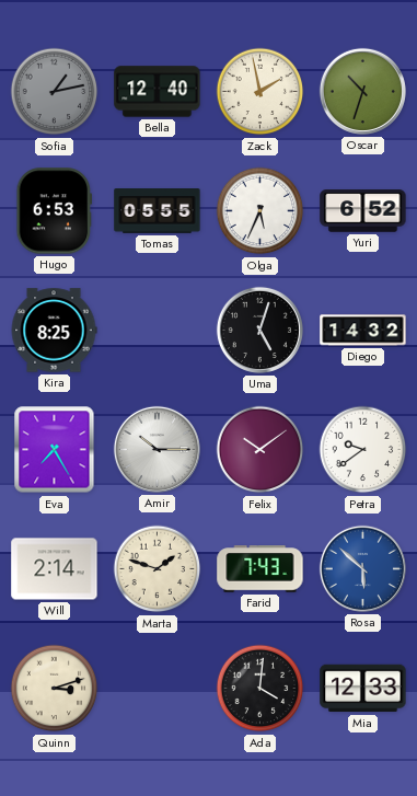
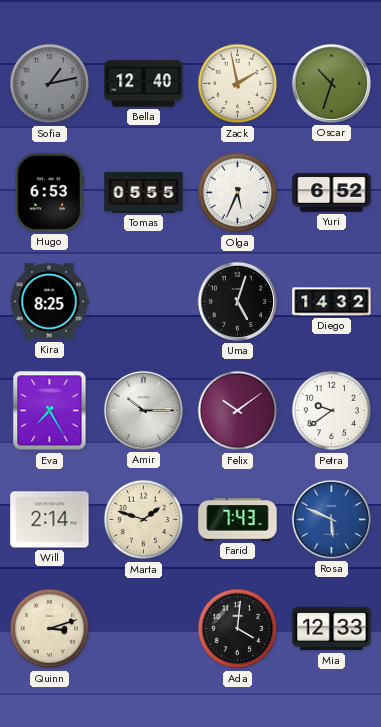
Rosa: 5:52 -> 5:49 (331, 519)
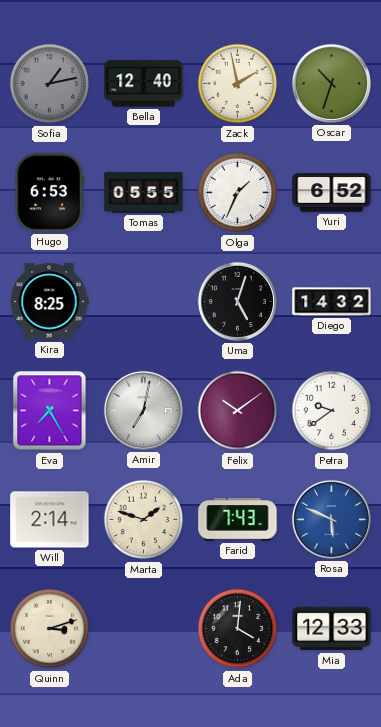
Olga: 5:34 -> 1:34 (238, 193)
Amir: 10:15 -> 7:02 (143, 410)
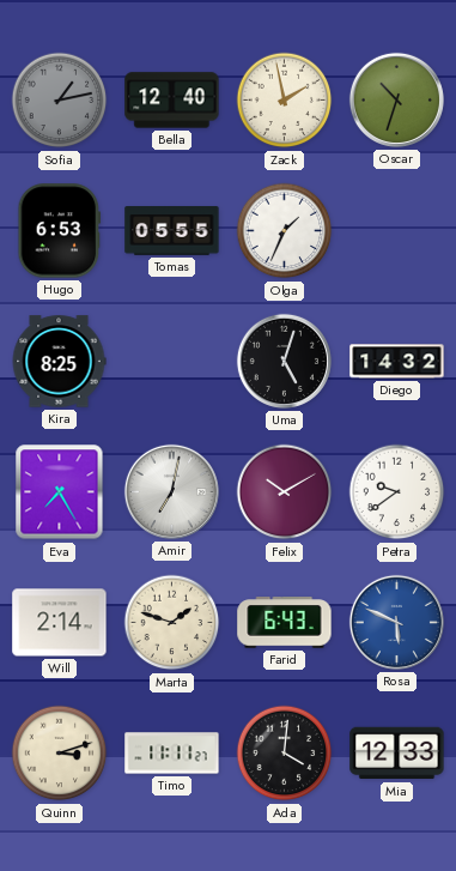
Yuri: 6:52 -> none (332, 193)
Felix: 10:09 -> 10:10 (285, 492)
Farid: 7:43 -> 6:43 (285, 623)
Timo: none -> 11:11 (172, 754)
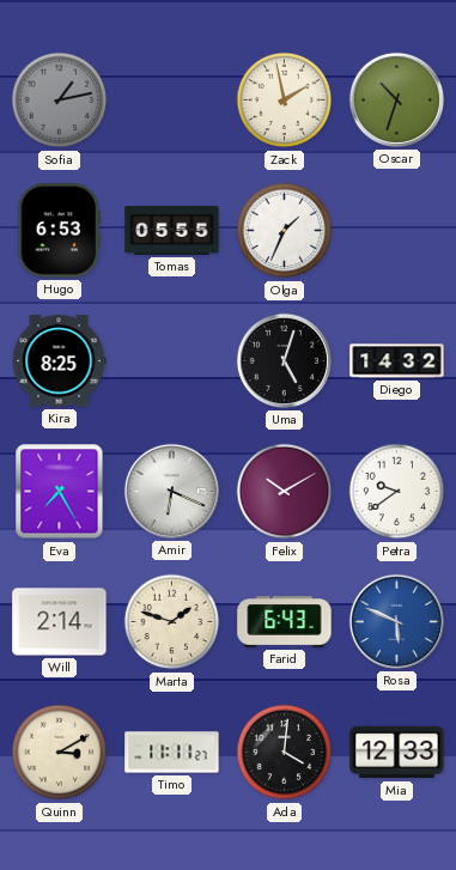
Bella: 12:40 -> none (172, 101)
Amir: 7:02 -> 6:19 (171, 491)
Quinn: 3:12 -> 3:10 (60, 753)
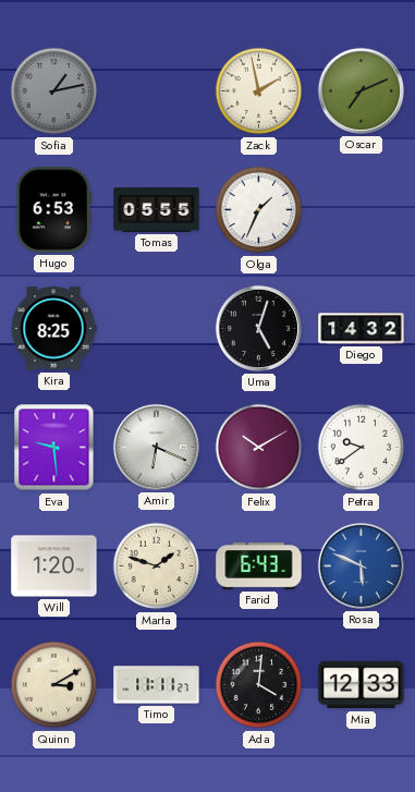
Oscar: 10:33 -> 7:11 (361, 90)
Eva: 7:25 -> 9:29 (54, 448)
Will: 2:14 -> 1:20 (54, 566)
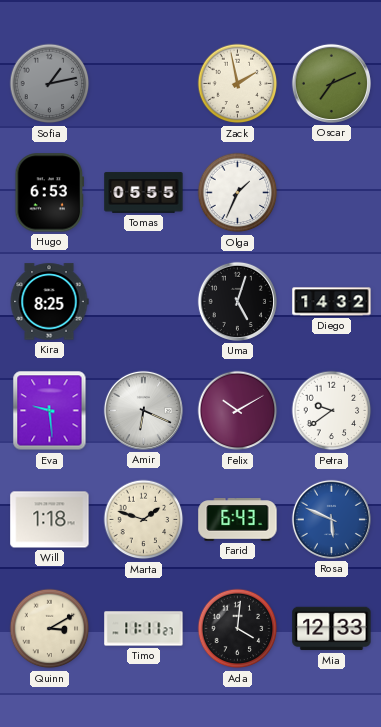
Will: 1:20 -> 1:18 (50, 520)
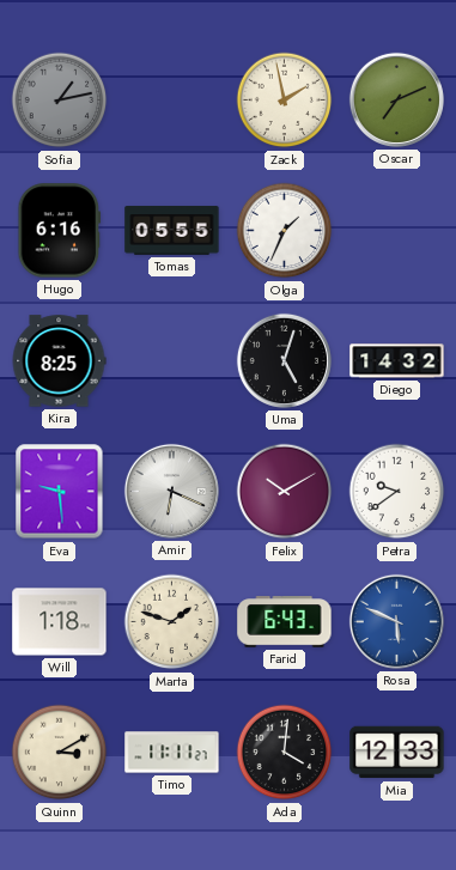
Hugo: 6:53 -> 6:16 (60, 231)
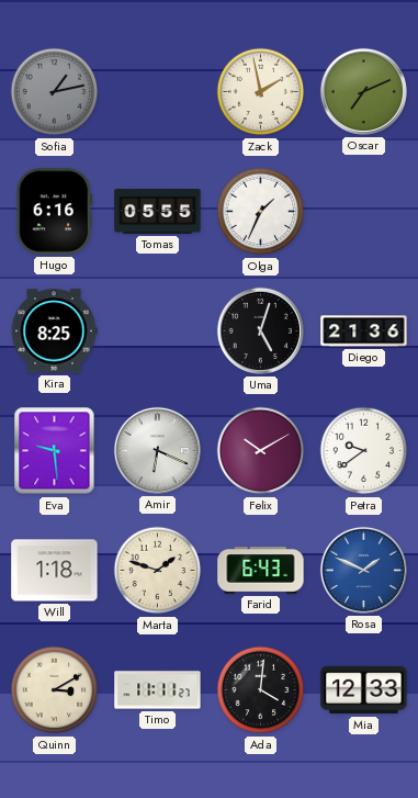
Diego: 14:32 -> 21:36 (364, 331)
Rosa: 5:49 -> 1:49 (363, 570)
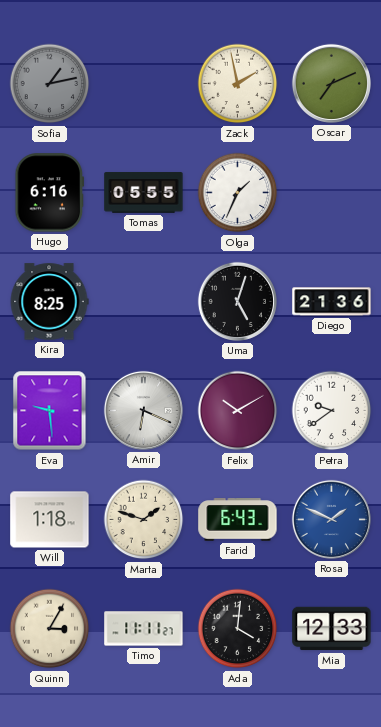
Quinn: 3:10 -> 3:05 (50, 629)
